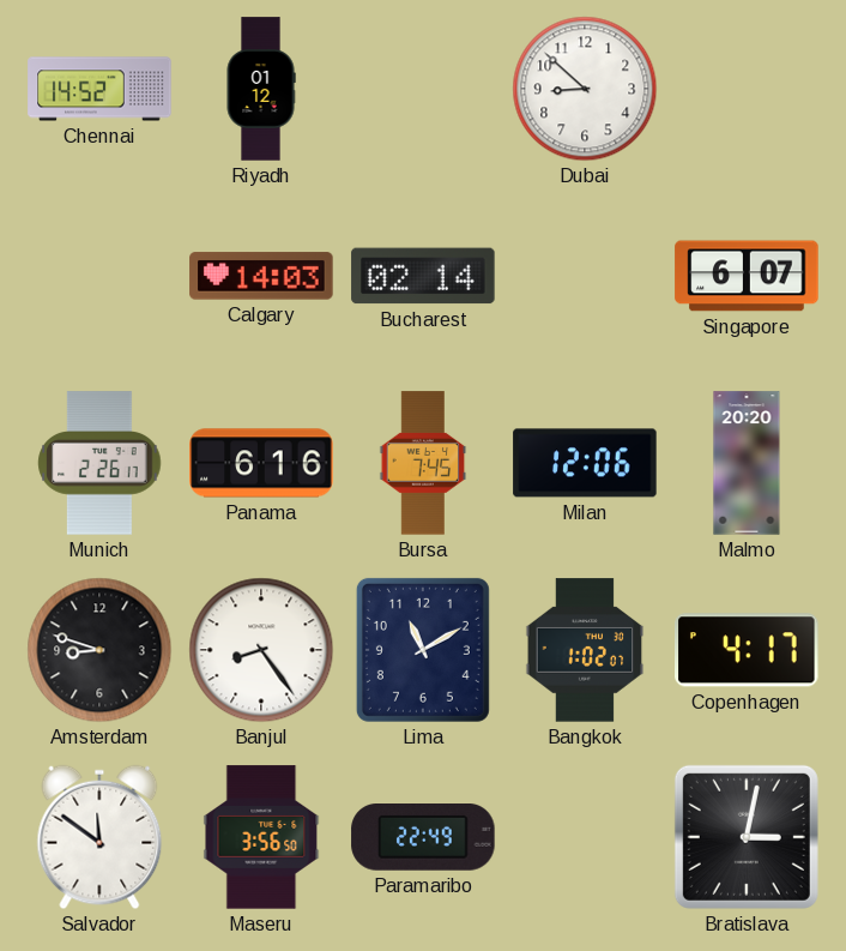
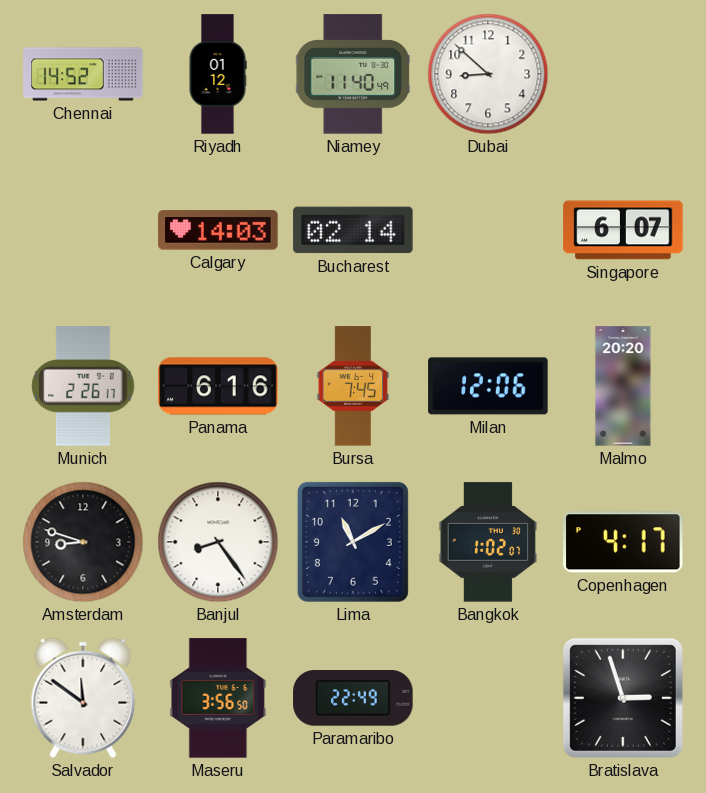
Niamey: none -> 11:40 (354, 74)
Bratislava: 3:02 -> 2:57 (623, 698)
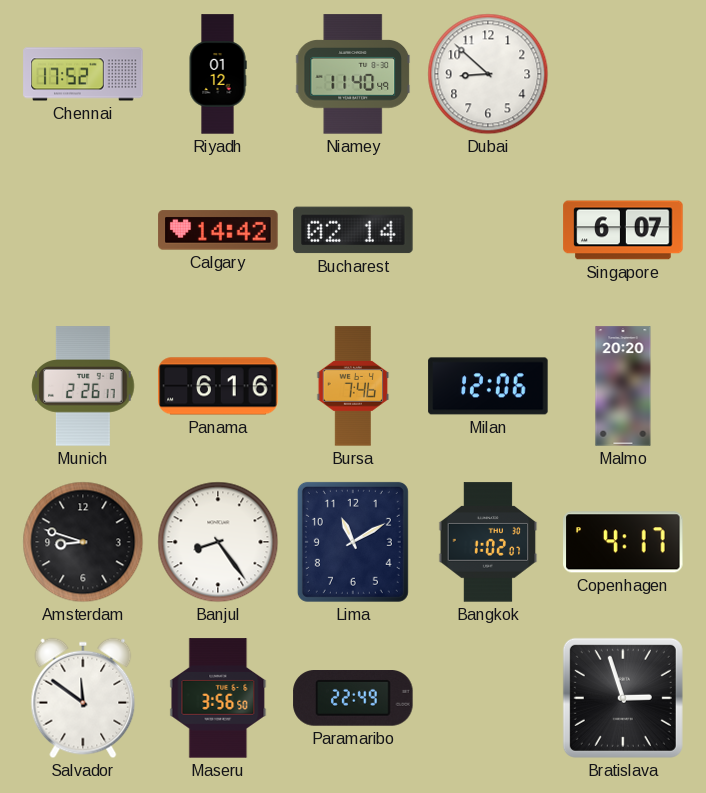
Chennai: 14:52 -> 17:52 (83, 74)
Calgary: 14:03 -> 14:42 (218, 230)
Bursa: 7:45 -> 7:46 (353, 386)
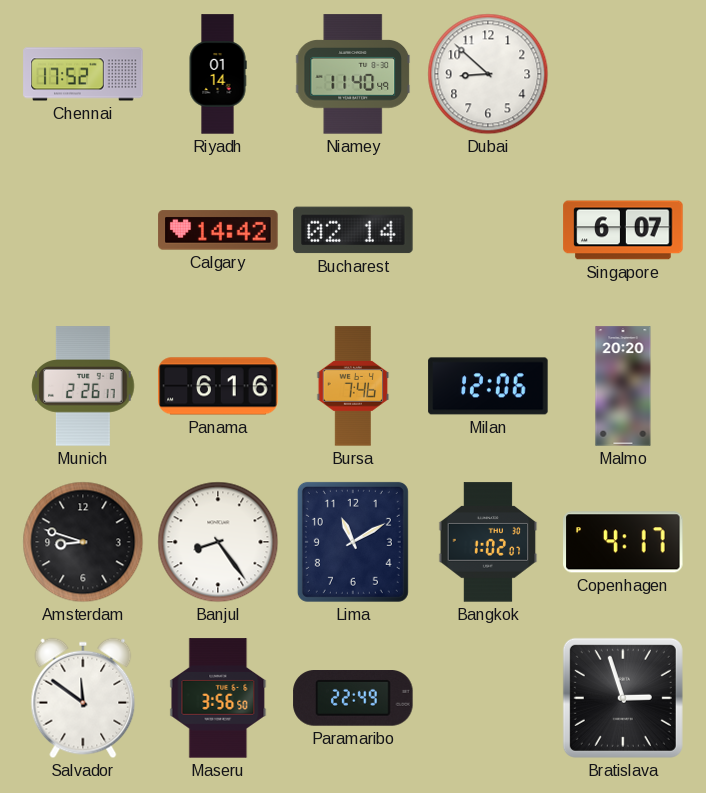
Riyadh: 01:12 -> 01:14 (218, 74)
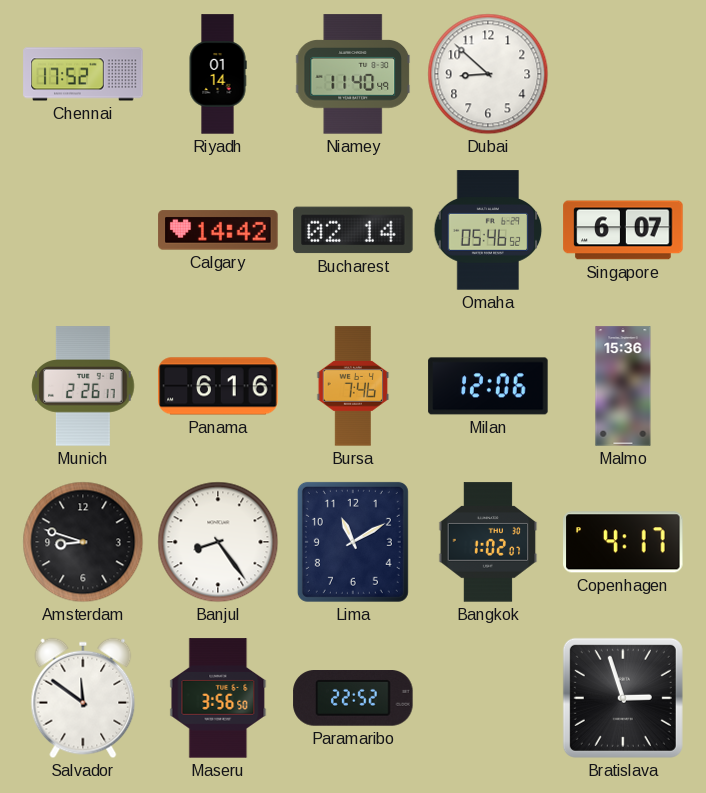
Omaha: none -> 05:46 (488, 230)
Malmo: 20:20 -> 15:36 (623, 386)
Paramaribo: 22:49 -> 22:52 (353, 699)
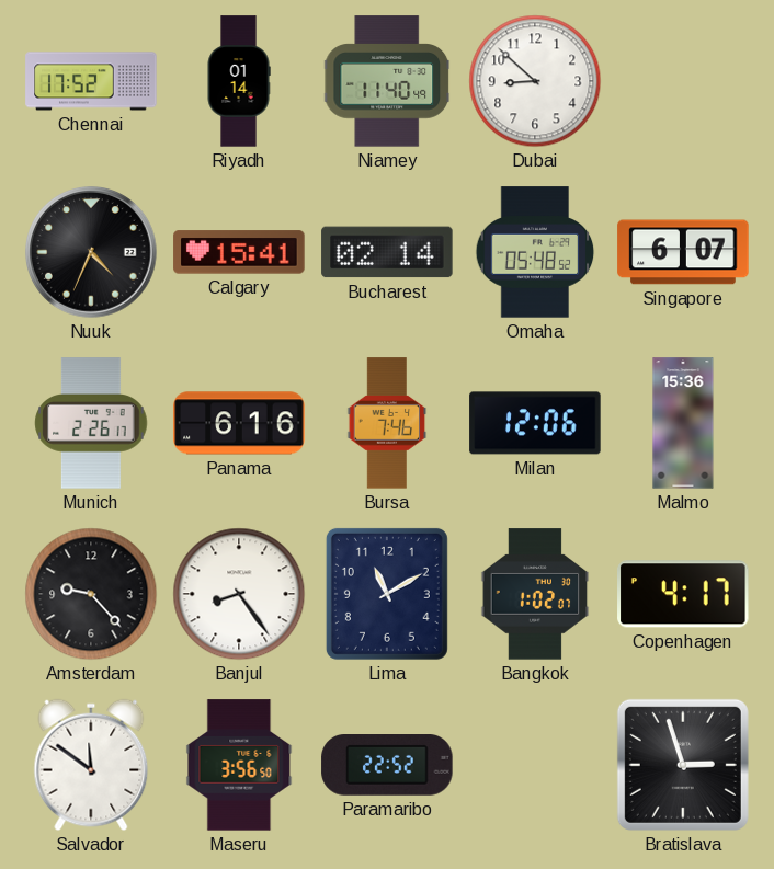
Nuuk: none -> 4:34 (92, 253)
Calgary: 14:42 -> 15:41 (239, 252)
Omaha: 05:46 -> 05:48 (535, 252)
Amsterdam: 8:48 -> 9:23 (91, 594)
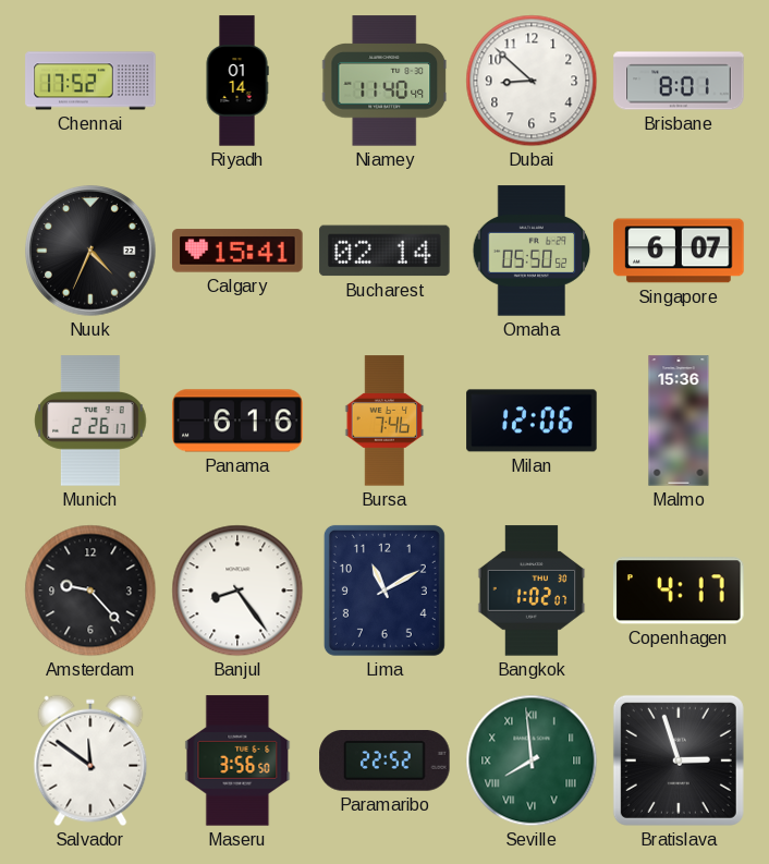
Brisbane: none -> 8:01 (679, 81)
Omaha: 05:48 -> 05:50 (532, 251)
Seville: none -> 7:59 (532, 760)
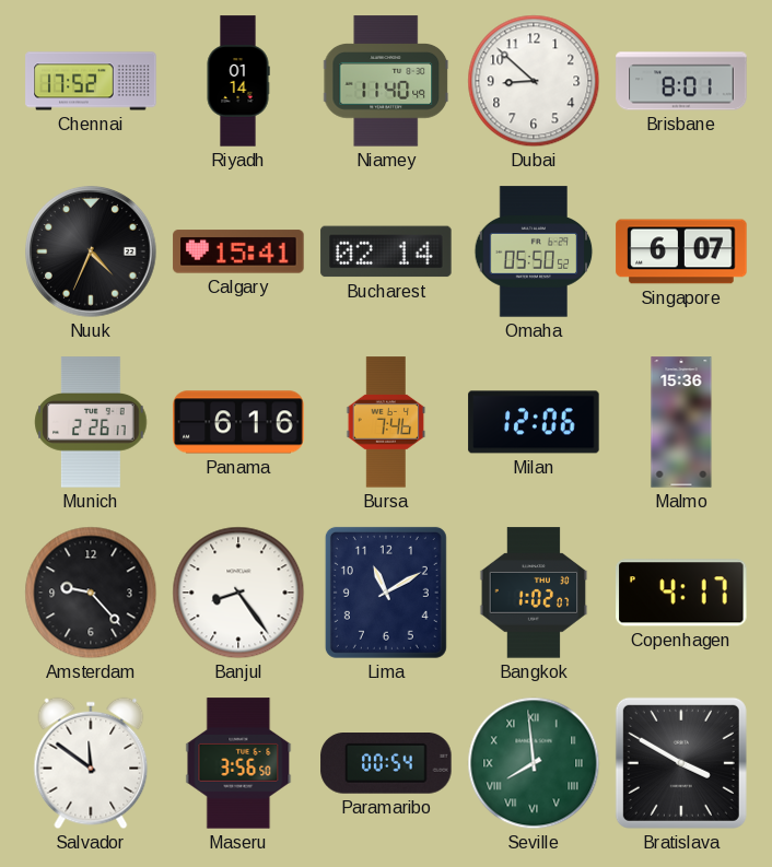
Paramaribo: 22:52 -> 00:54 (386, 764)
Bratislava: 2:57 -> 3:50 (681, 763)
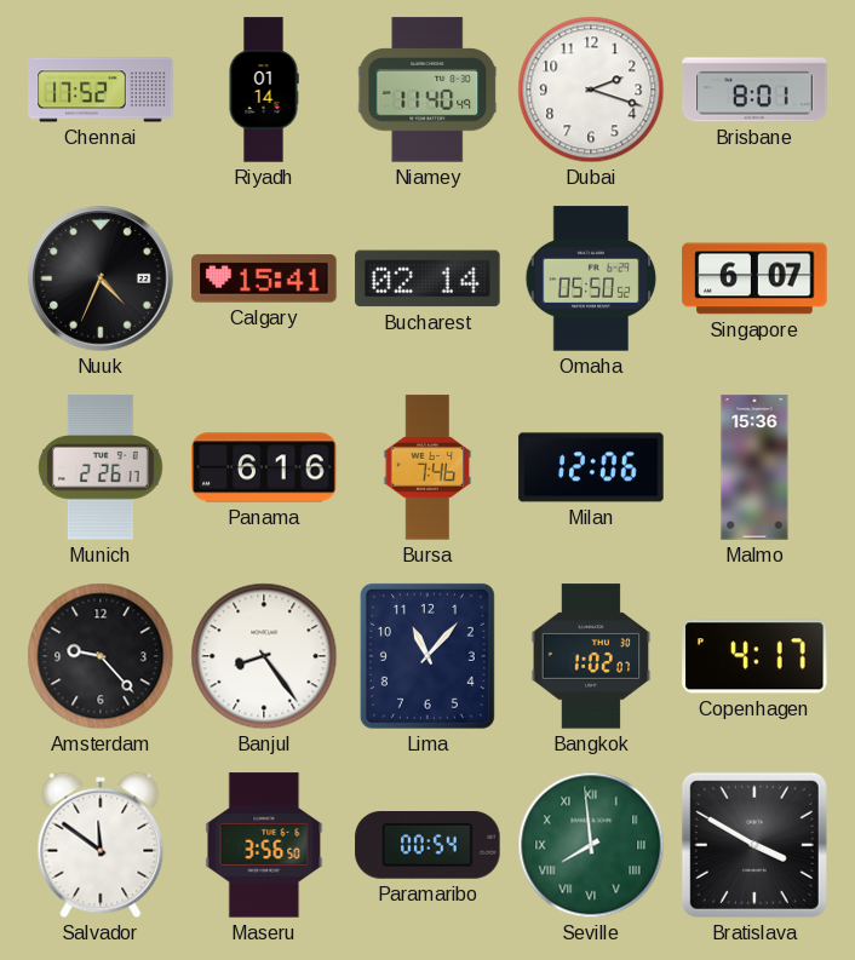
Dubai: 8:52 -> 2:18 (591, 90)
Lima: 11:10 -> 11:07 (427, 656)
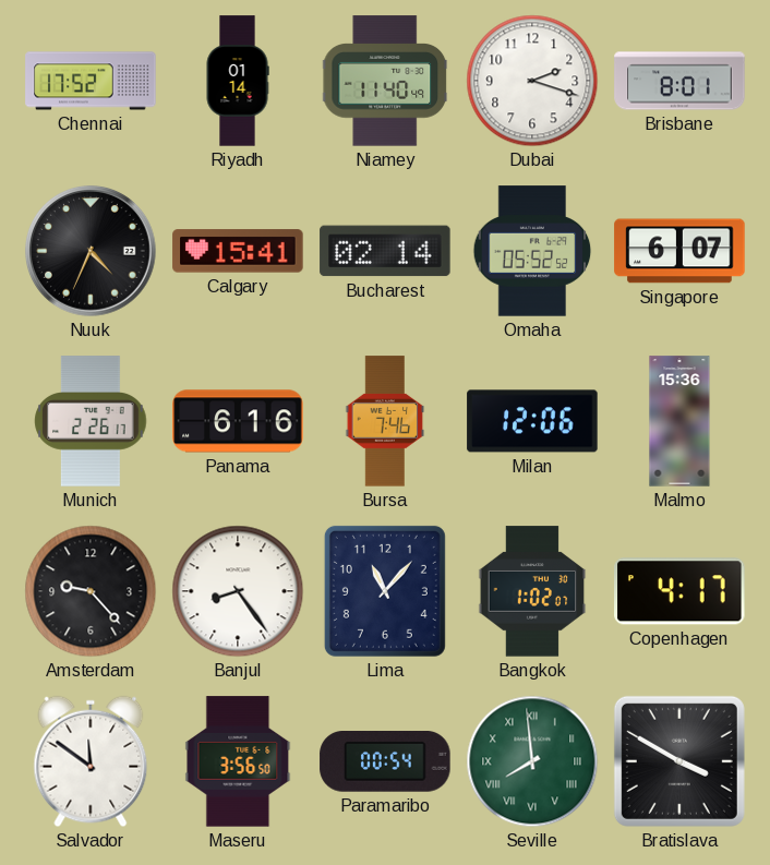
Omaha: 05:50 -> 05:52 (532, 251)
